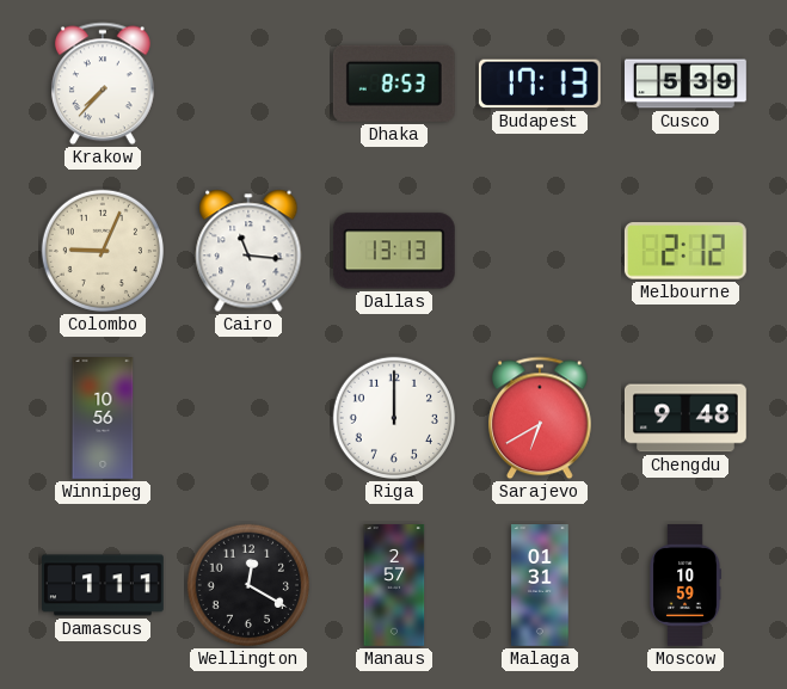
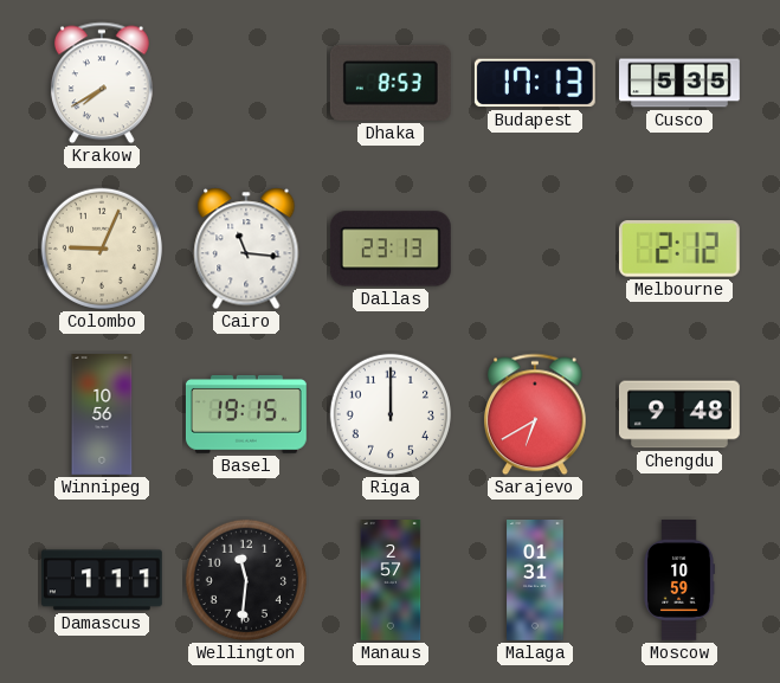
Krakow: 7:37 -> 7:40 (102, 83)
Cusco: 5:39 -> 5:35 (681, 83)
Dallas: 13:13 -> 23:13 (391, 249)
Basel: none -> 19:15 (246, 414)
Wellington: 12:20 -> 11:31 (246, 580)
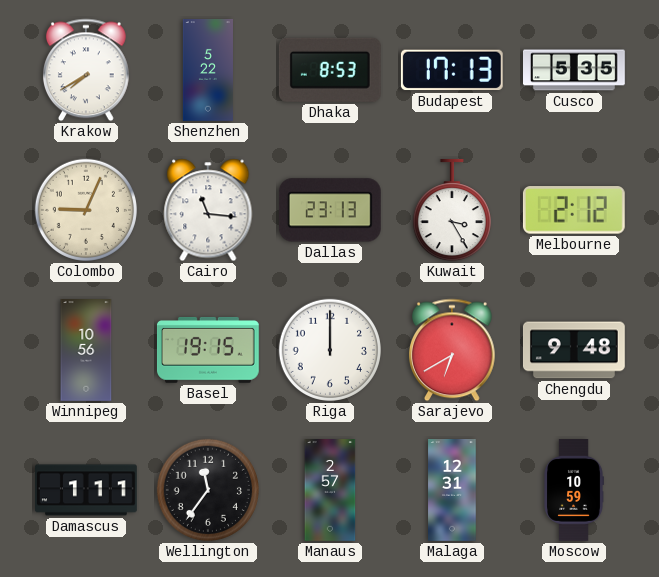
Shenzhen: none -> 5:22 (208, 71)
Kuwait: none -> 3:25 (452, 210)
Wellington: 11:31 -> 11:36 (208, 490)
Malaga: 01:31 -> 12:31 (452, 491)
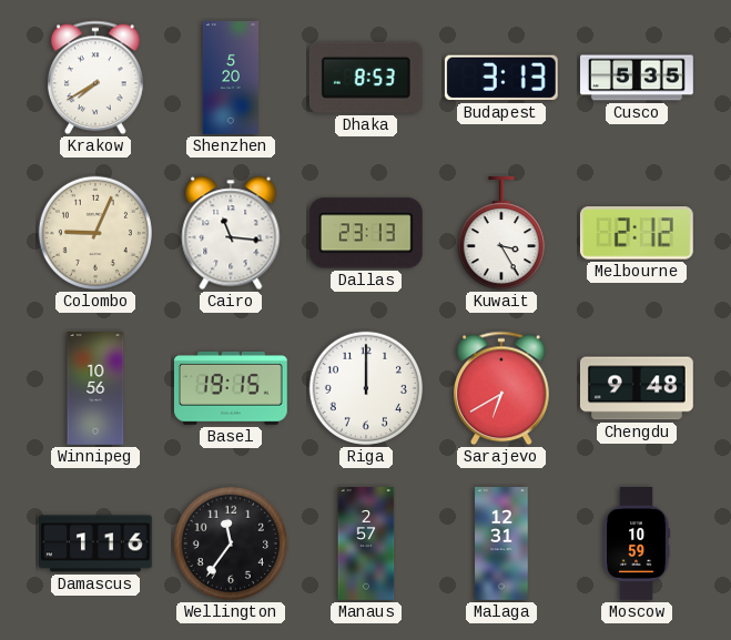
Shenzhen: 5:22 -> 5:20 (231, 79)
Budapest: 17:13 -> 3:13 (501, 78)
Damascus: 1:11 -> 1:16 (97, 544)
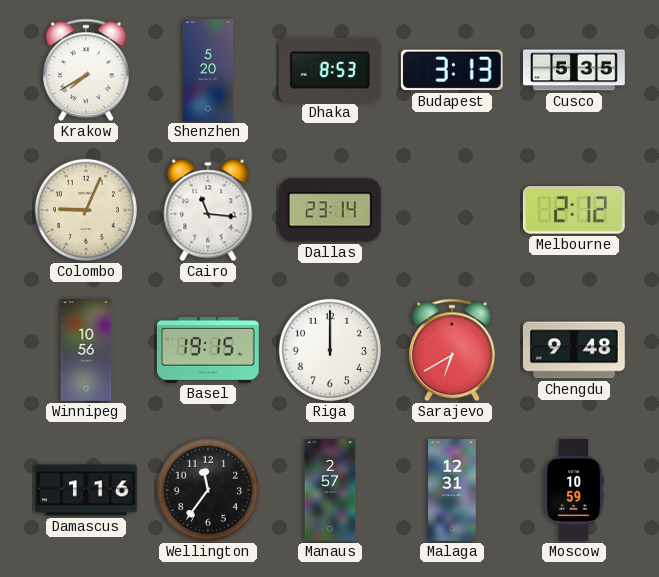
Dallas: 23:13 -> 23:14 (330, 210)
Kuwait: 3:25 -> none (501, 233)
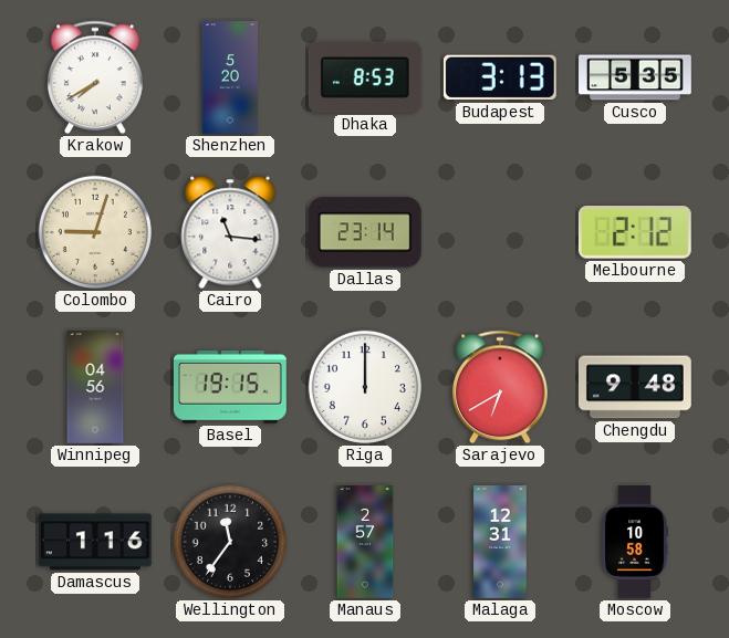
Colombo: 9:04 -> 9:03 (95, 232)
Winnipeg: 10:56 -> 04:56 (95, 388)
Moscow: 10:59 -> 10:58 (635, 543)
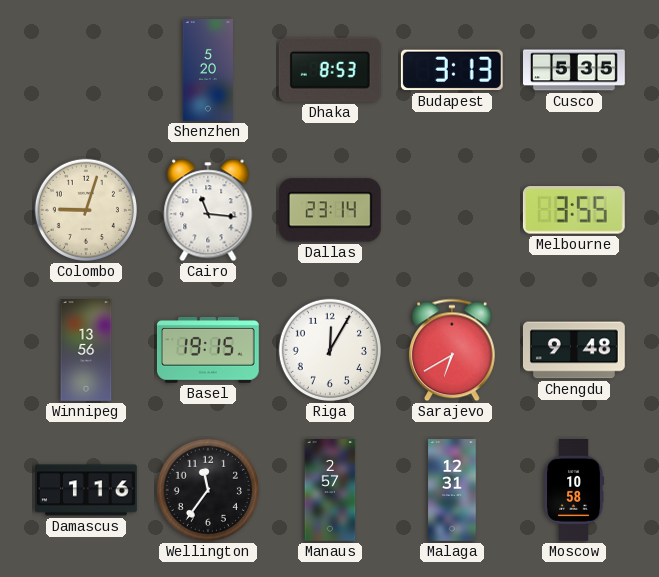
Krakow: 7:40 -> none (95, 77)
Melbourne: 2:12 -> 3:55 (574, 210)
Winnipeg: 04:56 -> 13:56 (86, 351)
Riga: 12:00 -> 12:05 (330, 350)
